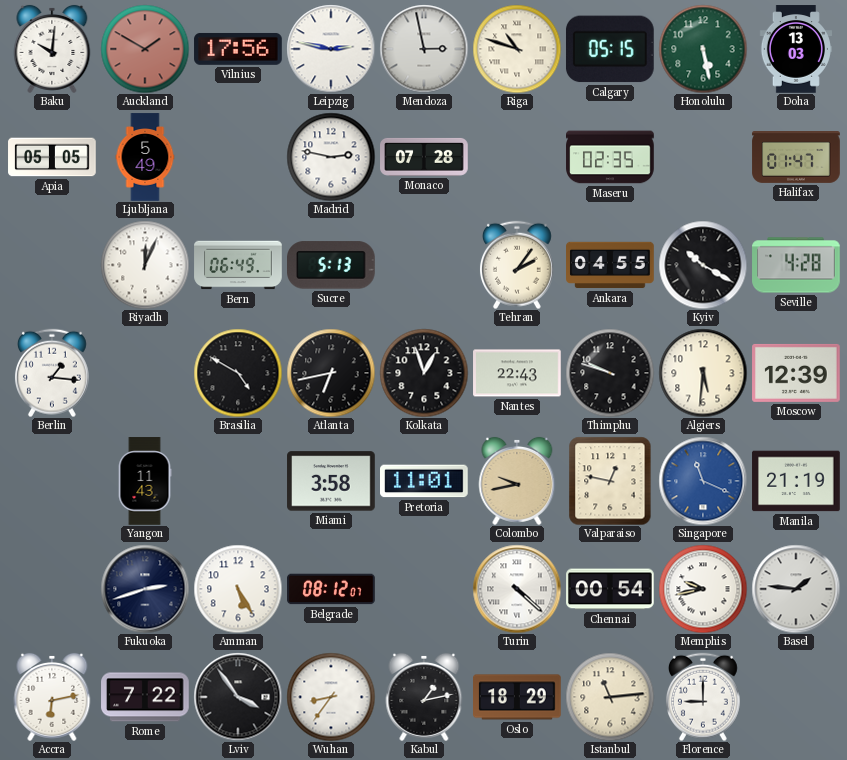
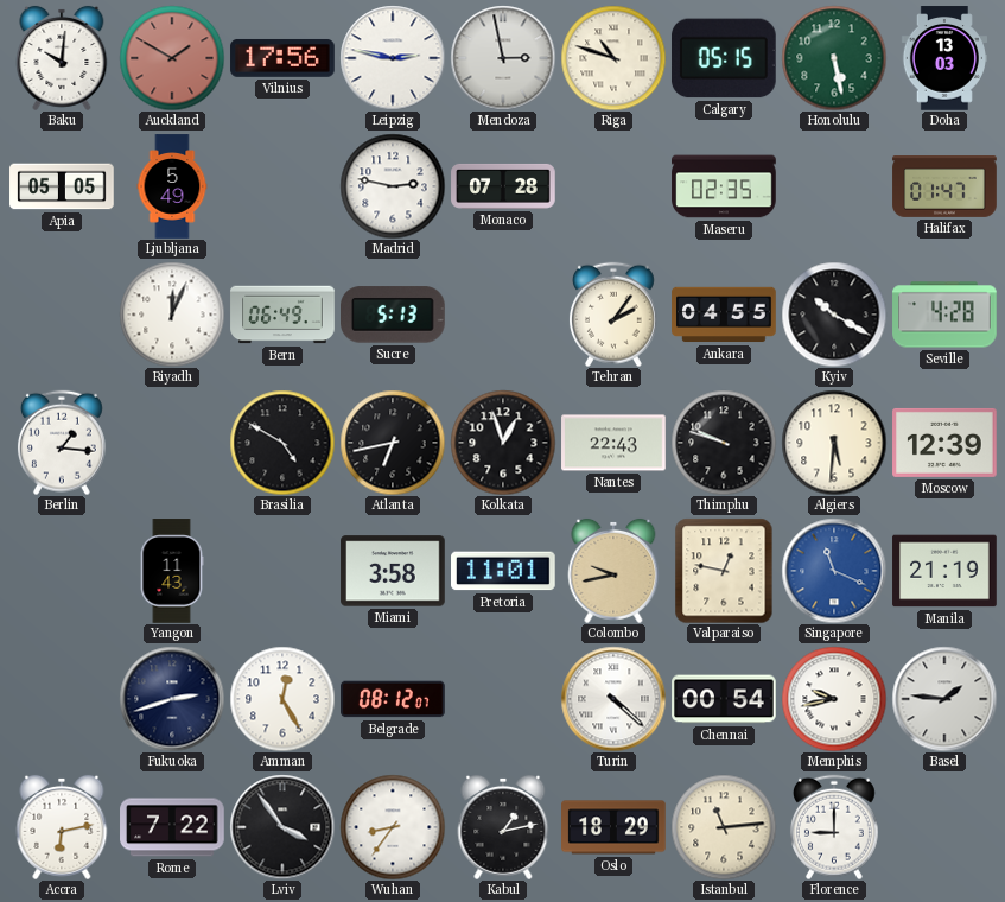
Amman: 5:25 -> 12:25 (282, 699)
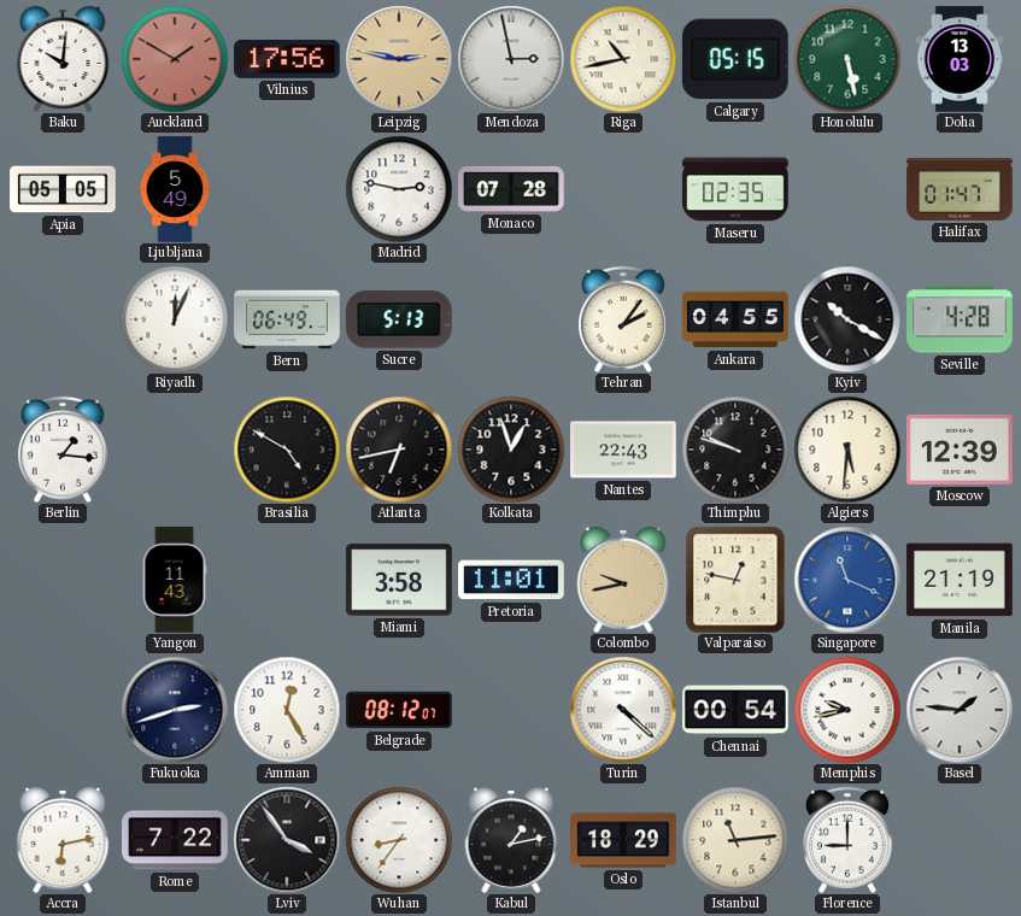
Leipzig dial: white -> champagne (399, 59)
Riga: 10:48 -> 10:43 (623, 59)
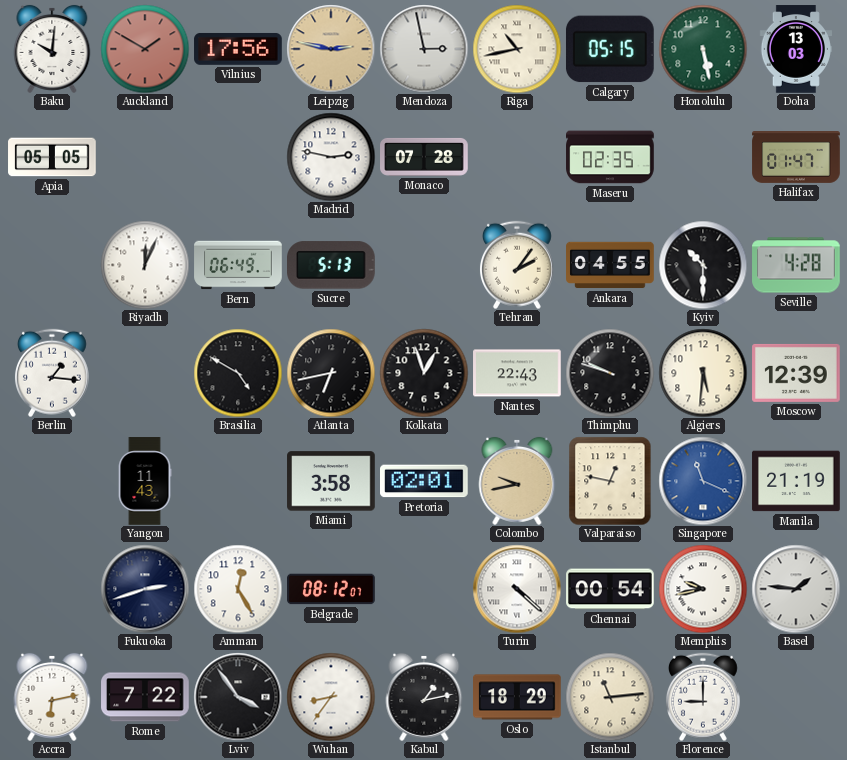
Ljubljana: 5:49 -> none (175, 189)
Kyiv: 10:20 -> 10:30 (703, 265)
Pretoria: 11:01 -> 02:01 (425, 481)
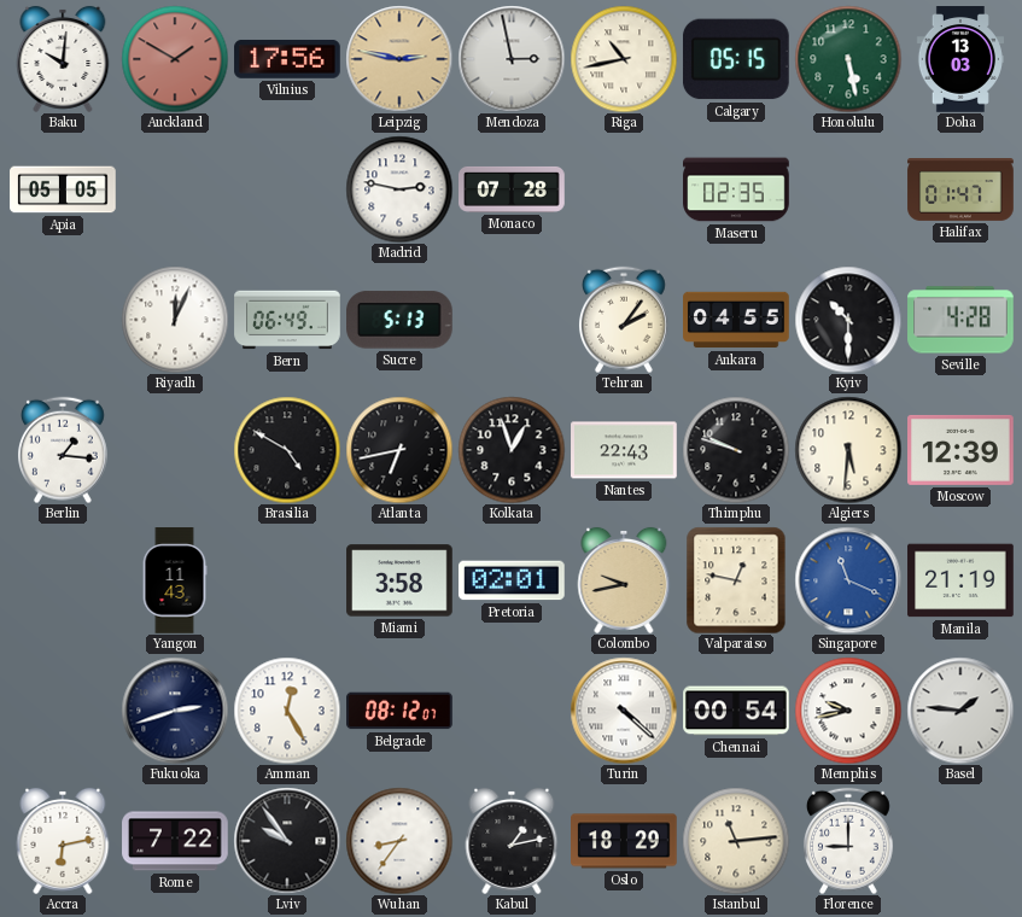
Lviv: 3:54 -> 9:54 (287, 841)
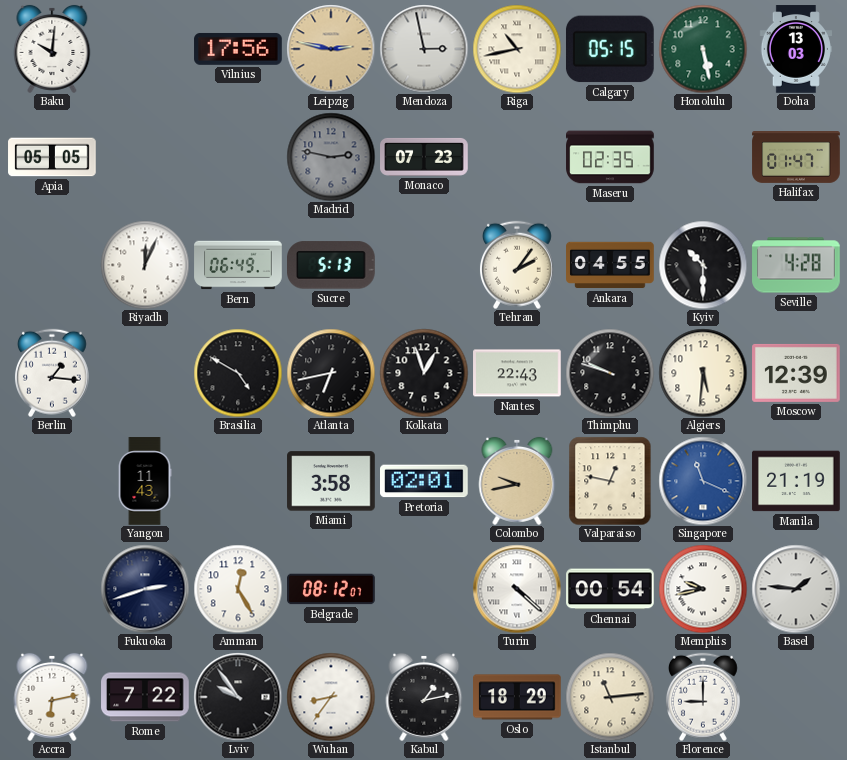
Auckland: 1:50 -> none (175, 59)
Madrid dial: white -> grey (331, 157)
Monaco: 07:28 -> 07:23 (424, 157)
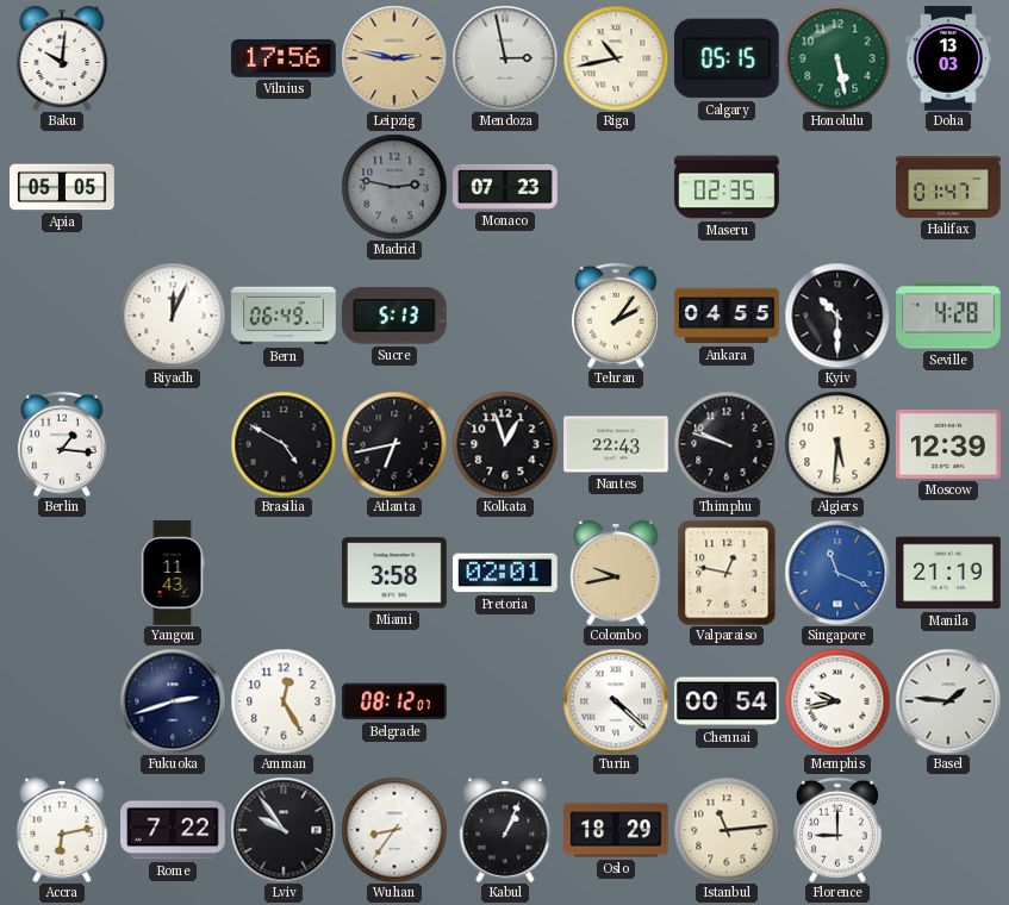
Kabul: 1:13 -> 1:04 (505, 830)
